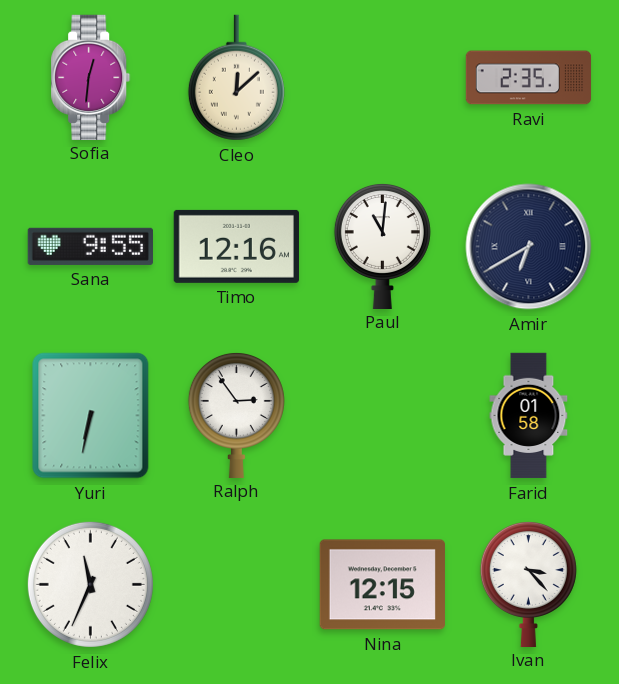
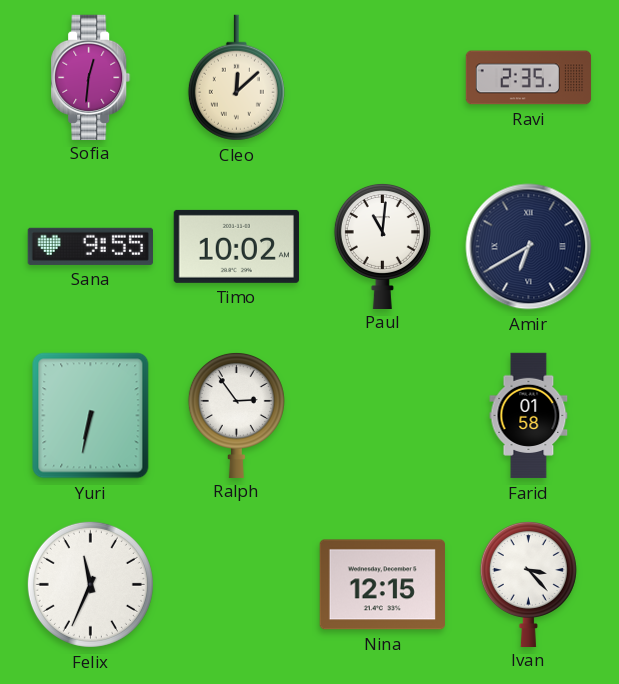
Timo: 12:16 -> 10:02 (236, 246)
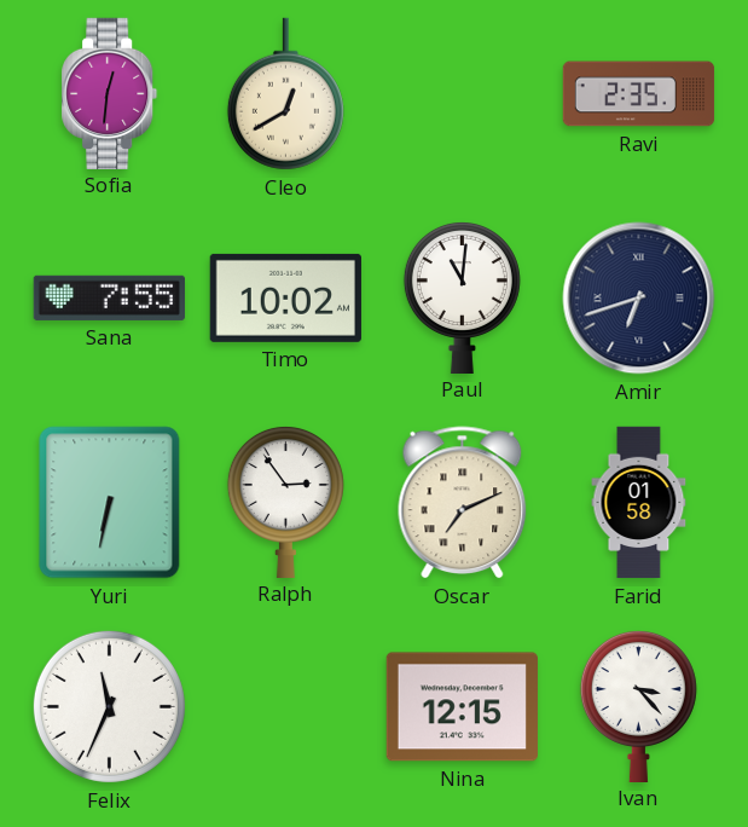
Cleo: 12:08 -> 12:40 (285, 94)
Sana: 9:55 -> 7:55 (109, 297)
Amir: 6:40 -> 6:42 (639, 299)
Oscar: none -> 7:11 (463, 503)
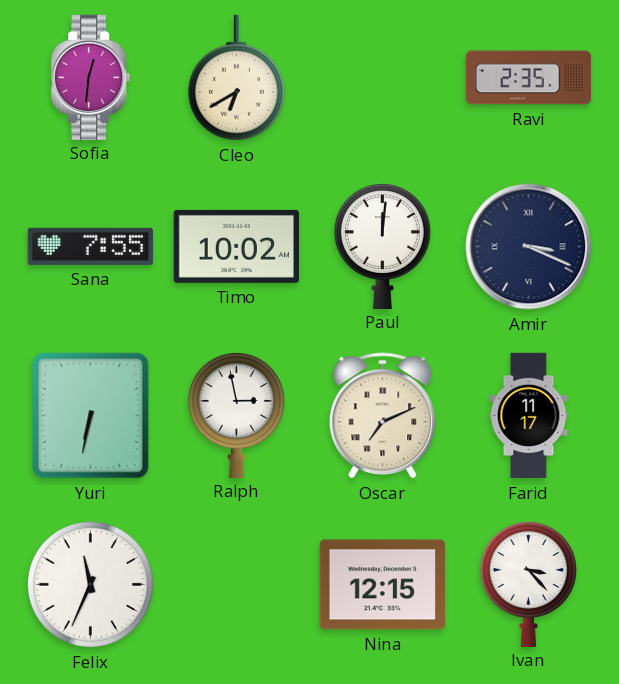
Cleo: 12:40 -> 6:40 (236, 78)
Paul: 11:01 -> 12:01 (382, 245)
Amir: 6:42 -> 3:19 (529, 247)
Ralph: 2:54 -> 2:58 (236, 414)
Farid: 01:58 -> 11:17 (529, 416)
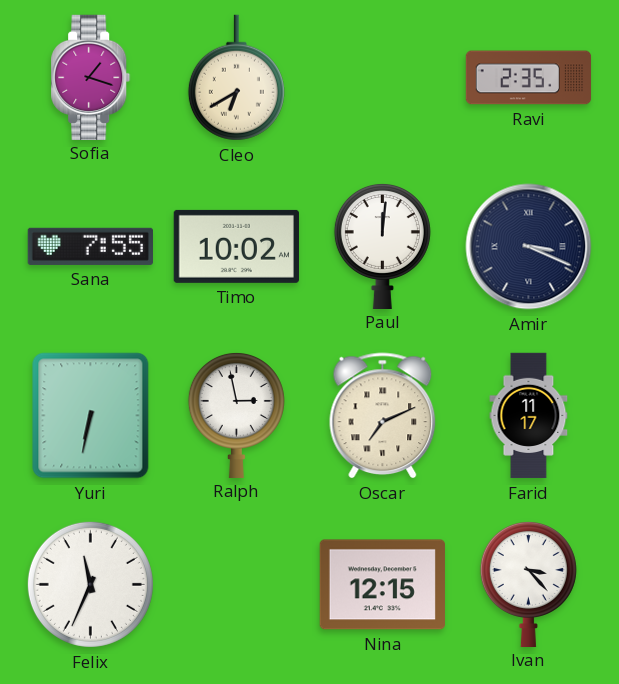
Sofia: 12:31 -> 1:18 (91, 77)
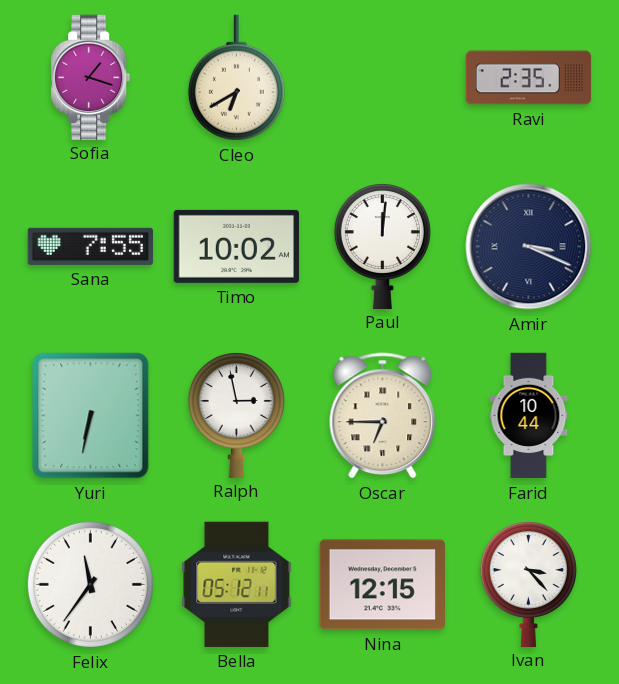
Oscar: 7:11 -> 6:45 (383, 416)
Farid: 11:17 -> 10:44 (529, 416)
Felix: 11:34 -> 11:36 (90, 584)
Bella: none -> 05:12 (237, 584)
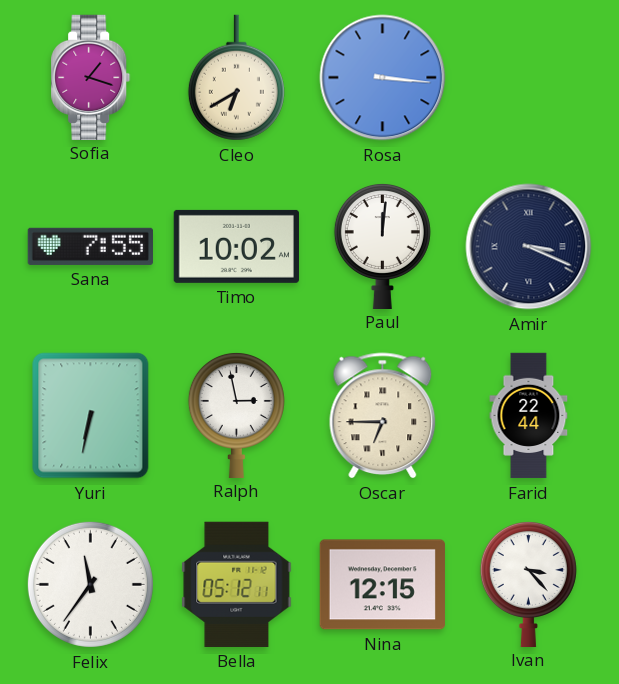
Rosa: none -> 3:16 (383, 78)
Ravi: 2:35 -> none (529, 78)
Farid: 10:44 -> 22:44 (529, 416)
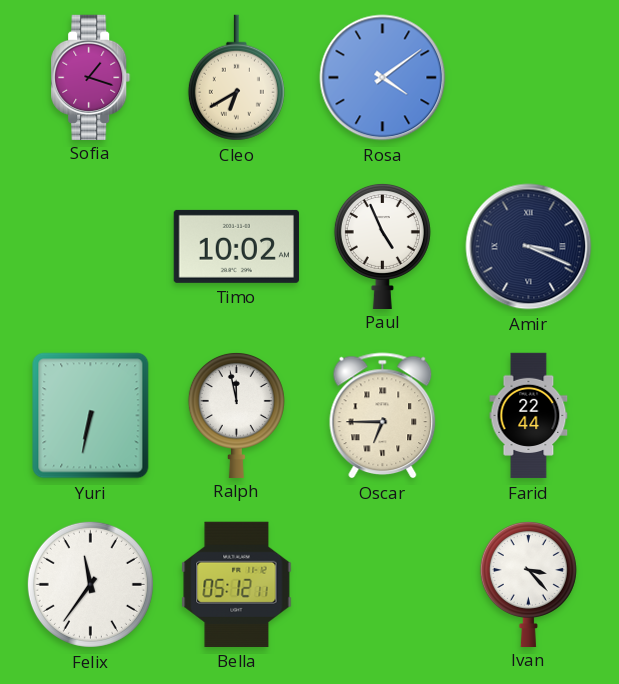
Rosa: 3:16 -> 4:09 (383, 78)
Sana: 7:55 -> none (90, 246)
Paul: 12:01 -> 4:56 (382, 245)
Ralph: 2:58 -> 11:58 (236, 414)
Nina: 12:15 -> none (382, 585)
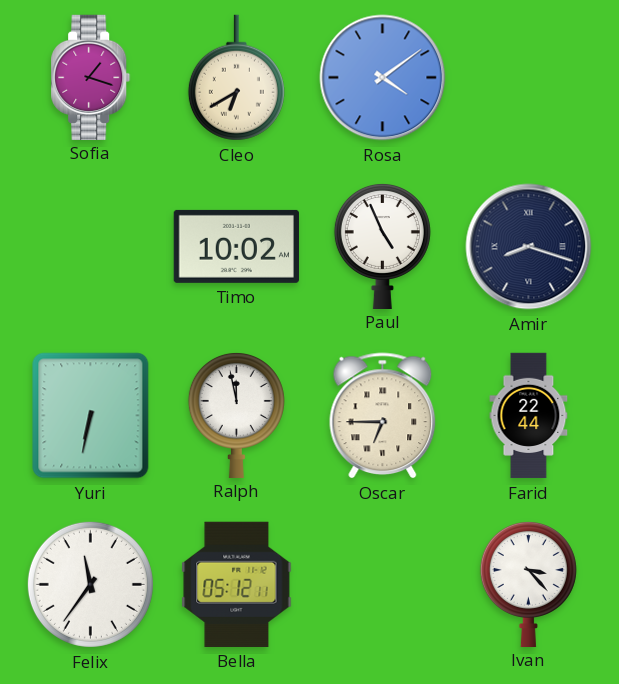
Amir: 3:19 -> 8:18 (529, 247)
